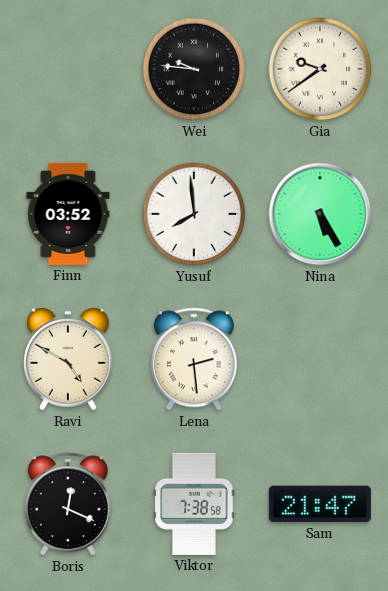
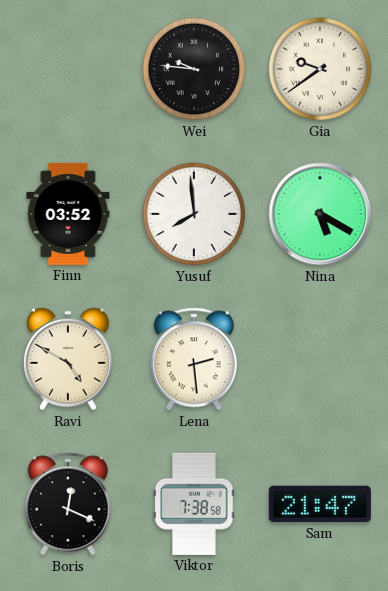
Nina: 5:25 -> 5:20 (320, 214)
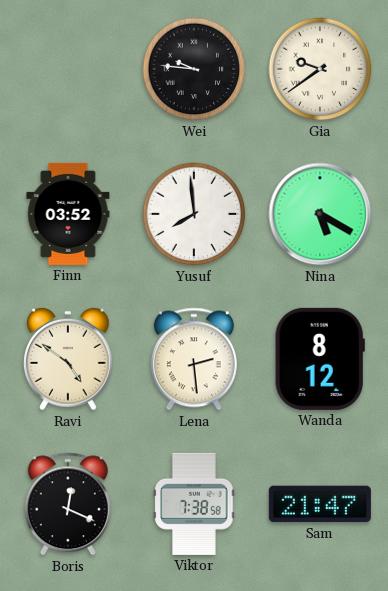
Ravi: 4:50 -> 4:51 (69, 359)
Wanda: none -> 8:12 (320, 359)
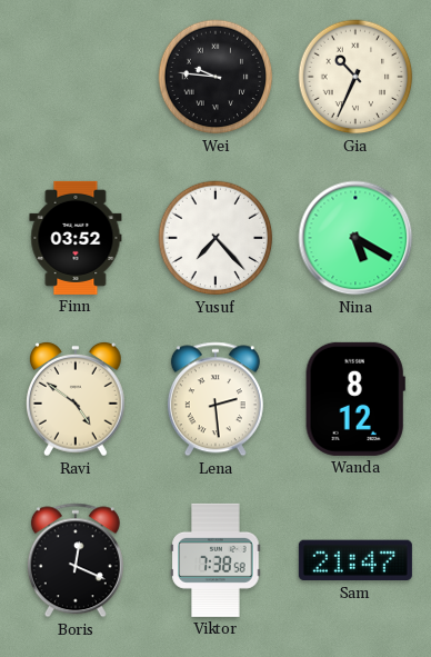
Gia: 9:39 -> 10:34 (355, 77)
Yusuf: 7:59 -> 7:23 (215, 238)
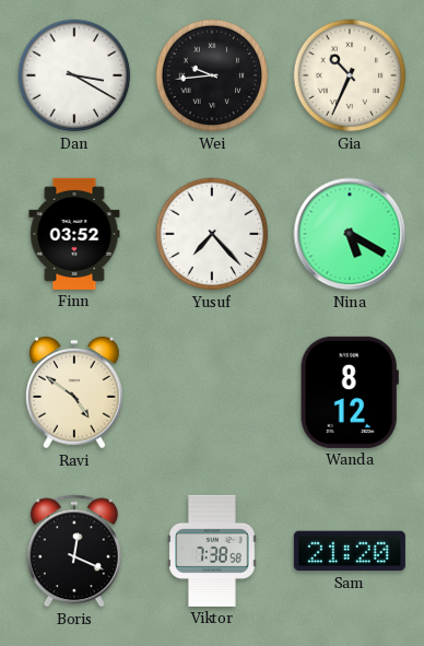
Dan: none -> 3:20 (74, 75)
Wei: 9:46 -> 9:44 (212, 75)
Lena: 2:29 -> none (215, 399)
Sam: 21:47 -> 21:20 (350, 551)
